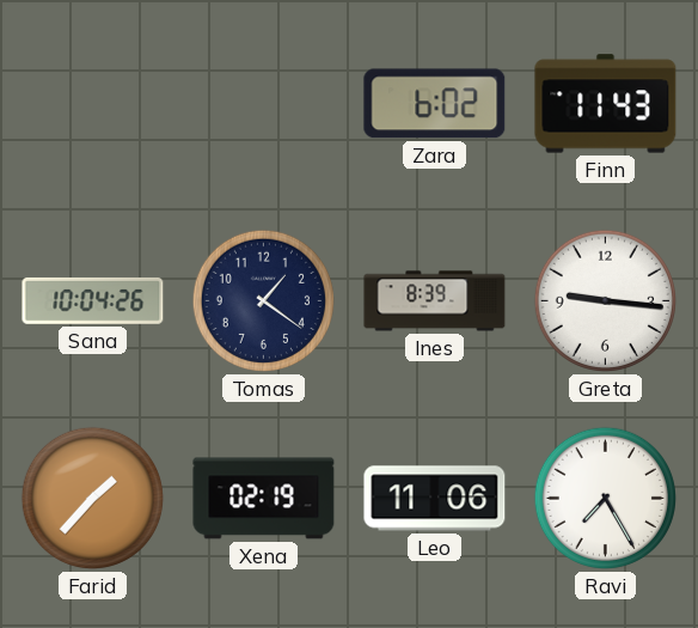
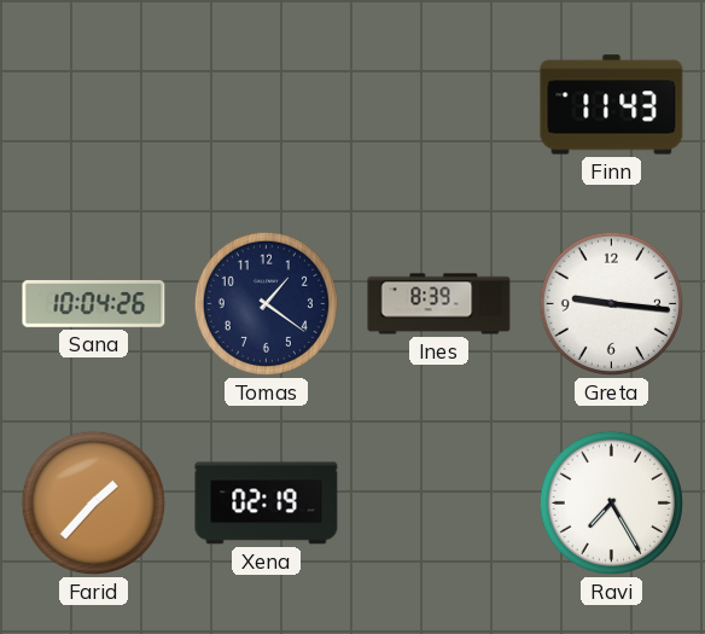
Zara: 6:02 -> none (435, 104)
Leo: 11:06 -> none (435, 499)
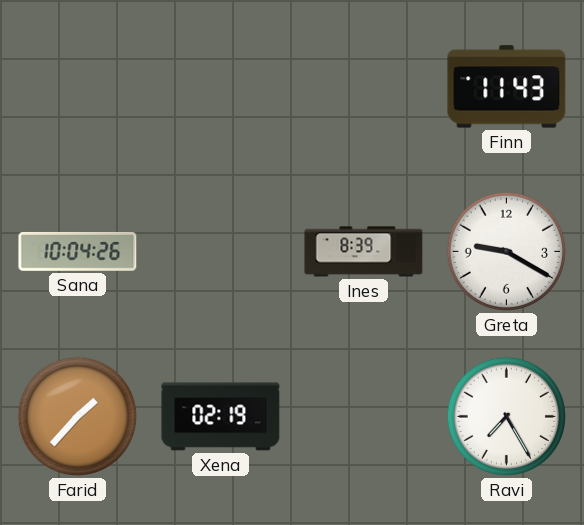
Tomas: 1:21 -> none (266, 303)
Greta: 9:16 -> 9:20 (506, 251)
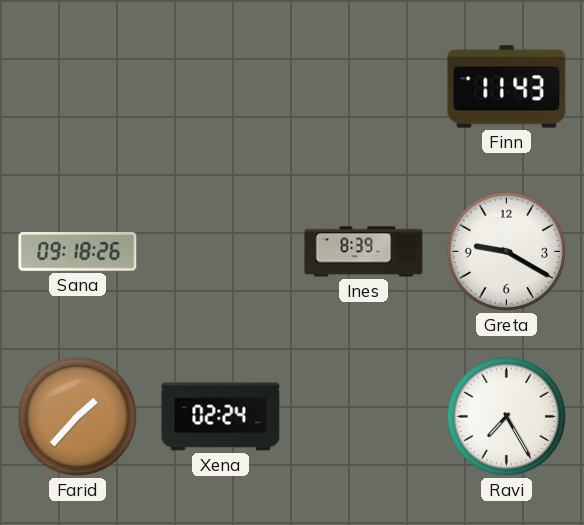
Sana: 10:04 -> 09:18 (78, 252)
Xena: 02:19 -> 02:24 (221, 417)
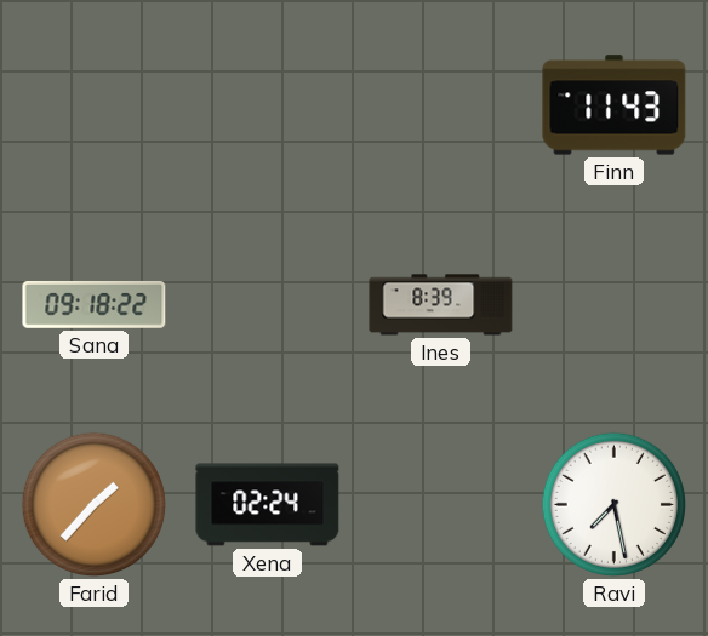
Sana: 09:18:26 -> 09:18:22 (95, 305)
Greta: 9:20 -> none (506, 251)
Ravi: 7:25 -> 7:28 (613, 504)
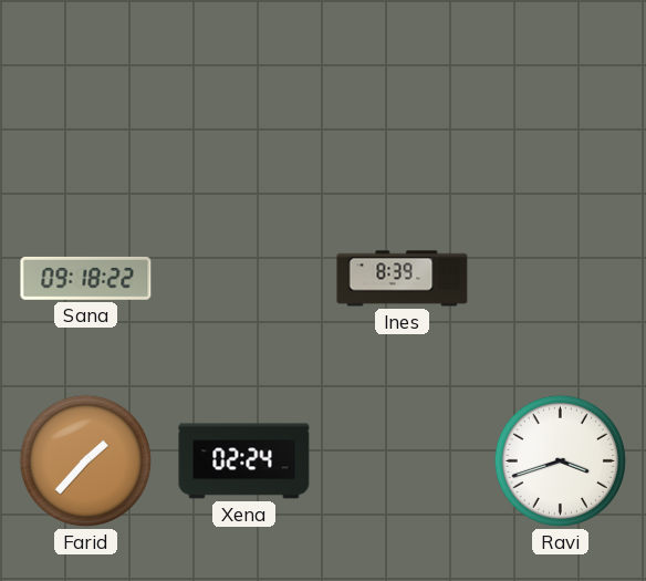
Finn: 11:43 -> none (615, 105)
Ravi: 7:28 -> 3:42 (560, 460)
